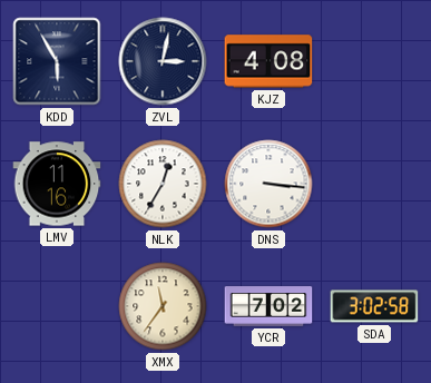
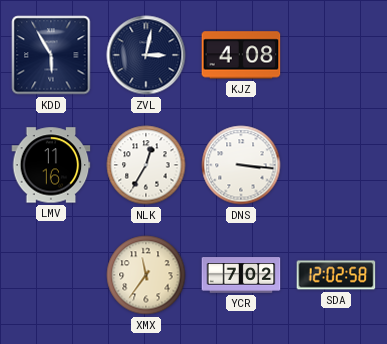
SDA: 3:02 -> 12:02 (336, 275)
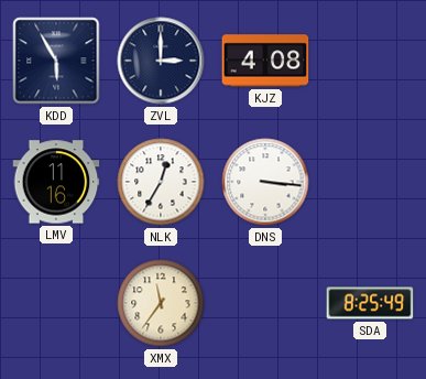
ZVL: 3:02 -> 3:00 (161, 61)
YCR: 7:02 -> none (241, 275)
SDA: 12:02 -> 8:25 (370, 303)
